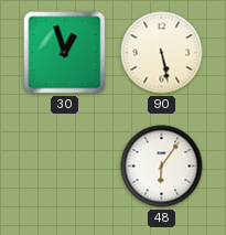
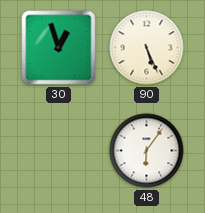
90: 5:28 -> 5:26 (147, 48)
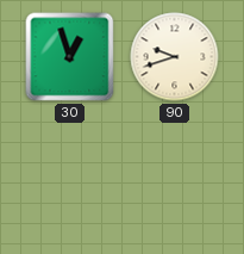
90: 5:26 -> 9:42 (175, 57)
48: 6:06 -> none (147, 151)
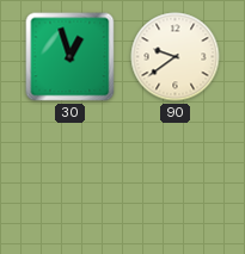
90: 9:42 -> 9:39 (176, 57)
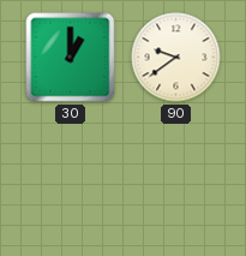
30: 12:57 -> 1:00 (71, 58)
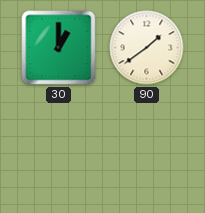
90: 9:39 -> 1:39 (147, 48)
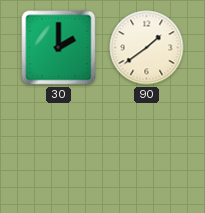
30: 1:00 -> 2:00 (59, 48)
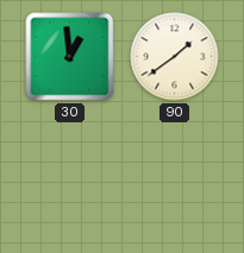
30: 2:00 -> 12:59 (70, 57)
